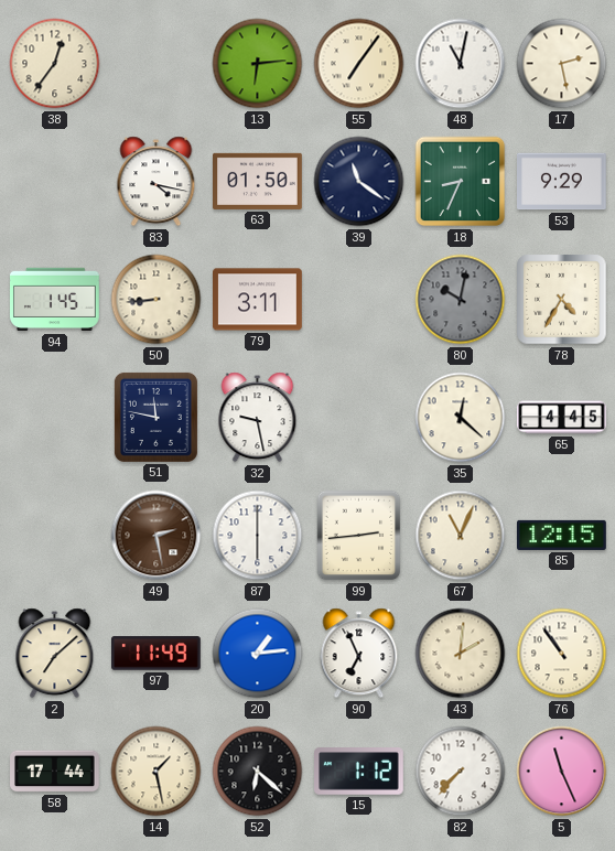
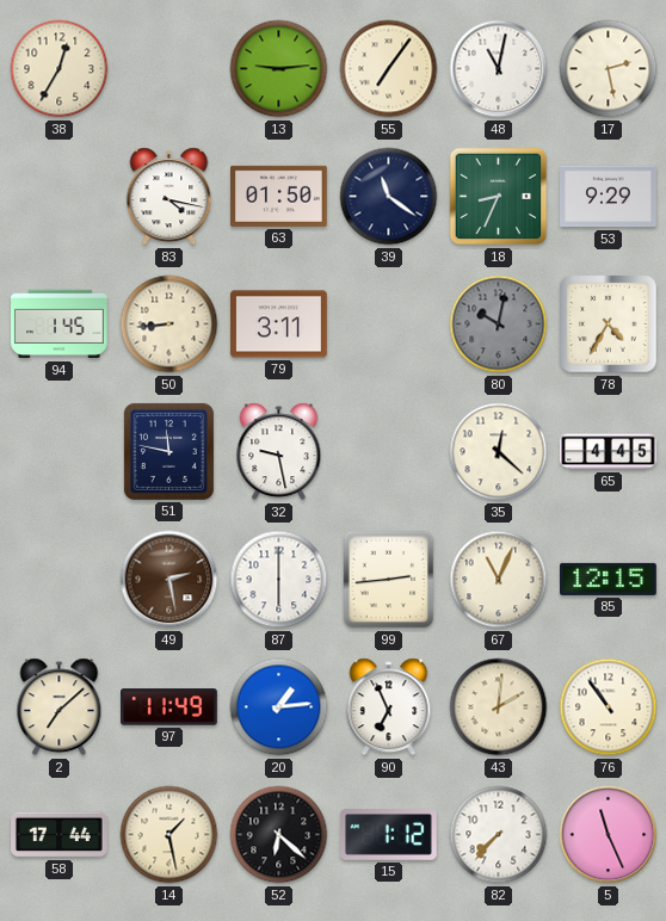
38: 12:36 -> 12:35 (60, 69)
13: 6:14 -> 9:14 (279, 69)
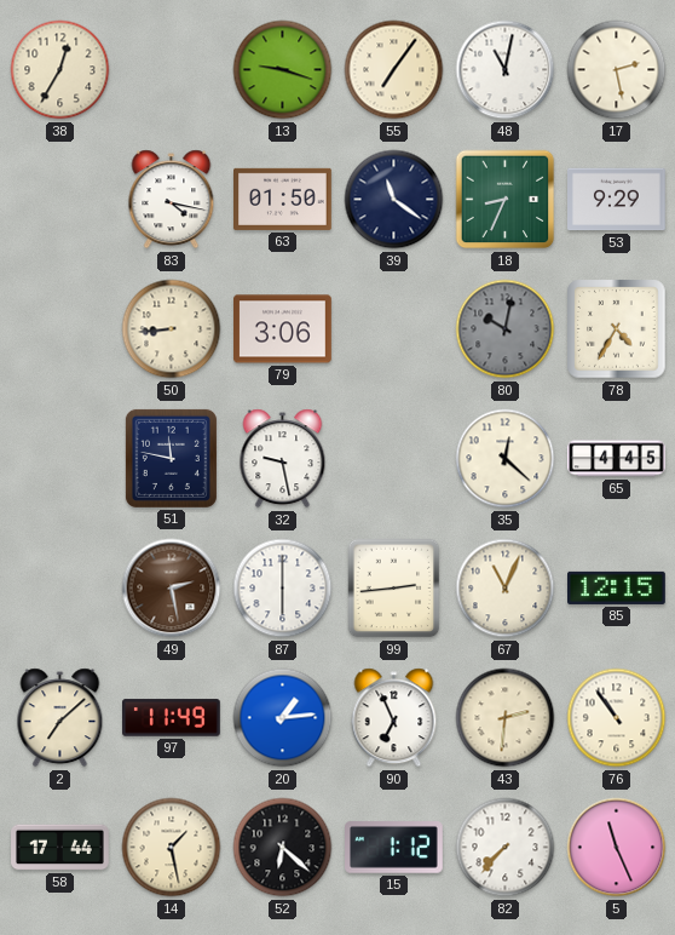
13: 9:14 -> 9:18 (283, 70)
94: 1:45 -> none (60, 324)
79: 3:11 -> 3:06 (283, 329)
43: 2:01 -> 2:31 (506, 718)
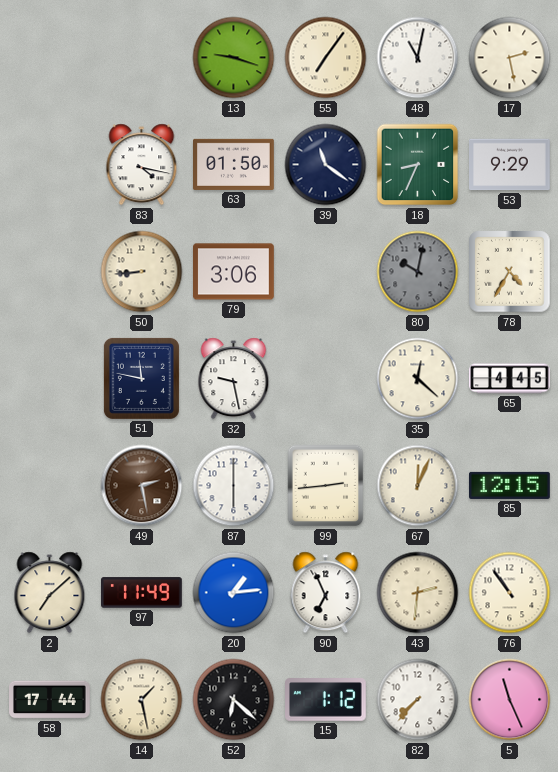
38: 12:35 -> none (60, 70)
67: 11:04 -> 12:04 (418, 486)
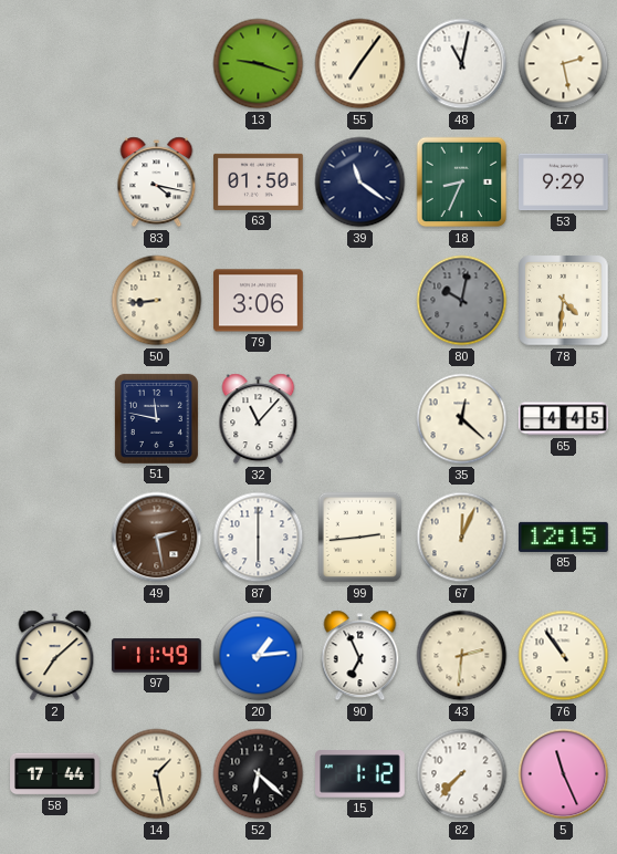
78: 4:35 -> 4:31 (564, 301)
32: 9:28 -> 11:07 (259, 419)
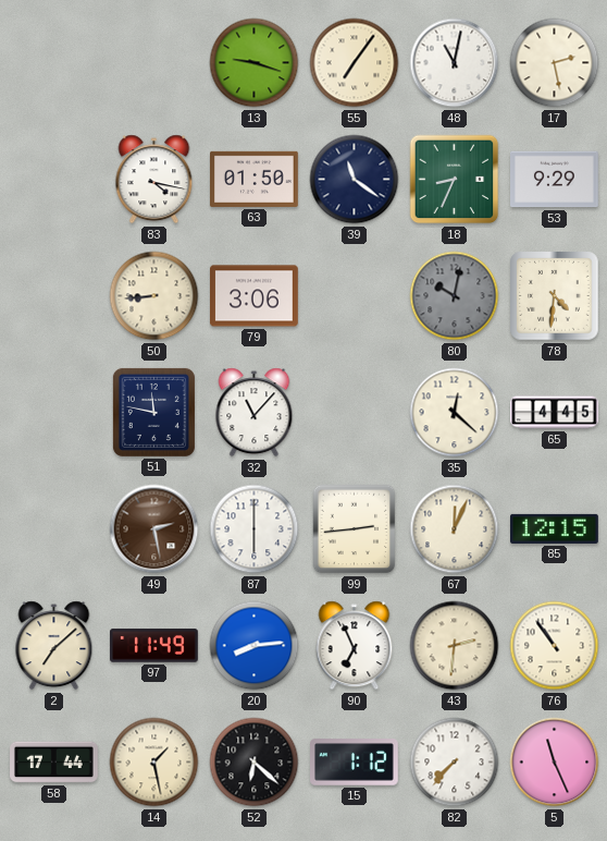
20: 1:14 -> 8:14 (255, 646)
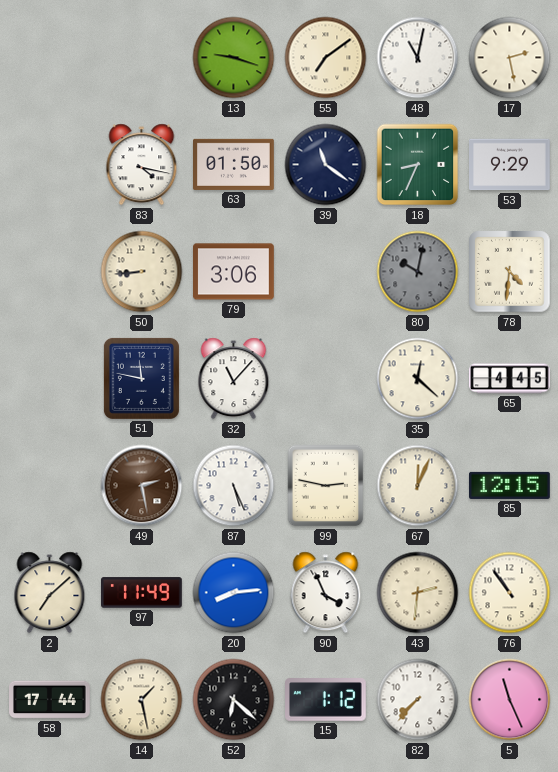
55: 7:06 -> 7:09 (326, 58)
87: 6:00 -> 5:26 (234, 486)
99: 2:44 -> 2:47 (326, 486)
90: 6:56 -> 3:56 (326, 593)
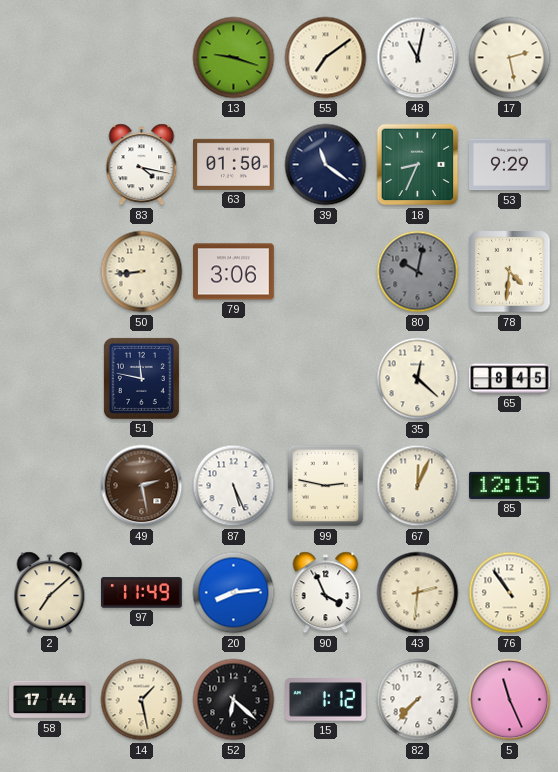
32: 11:07 -> none (234, 379)
65: 4:45 -> 8:45 (510, 379)
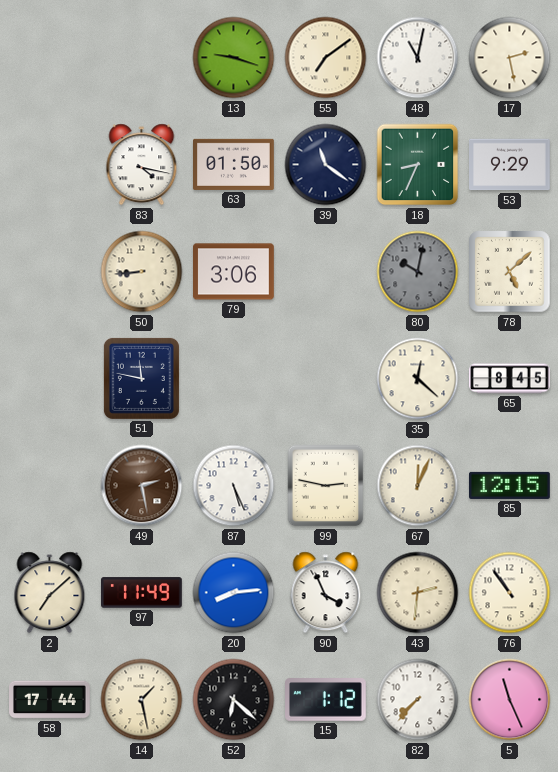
78: 4:31 -> 5:08 (510, 272)
